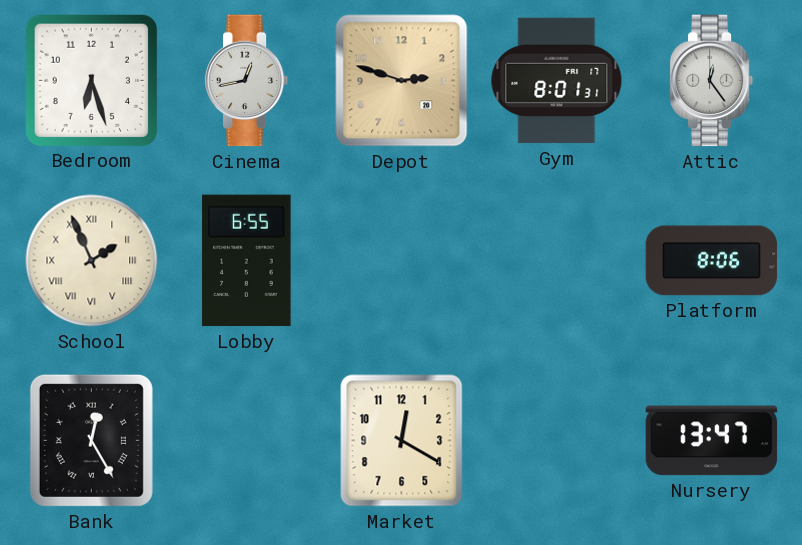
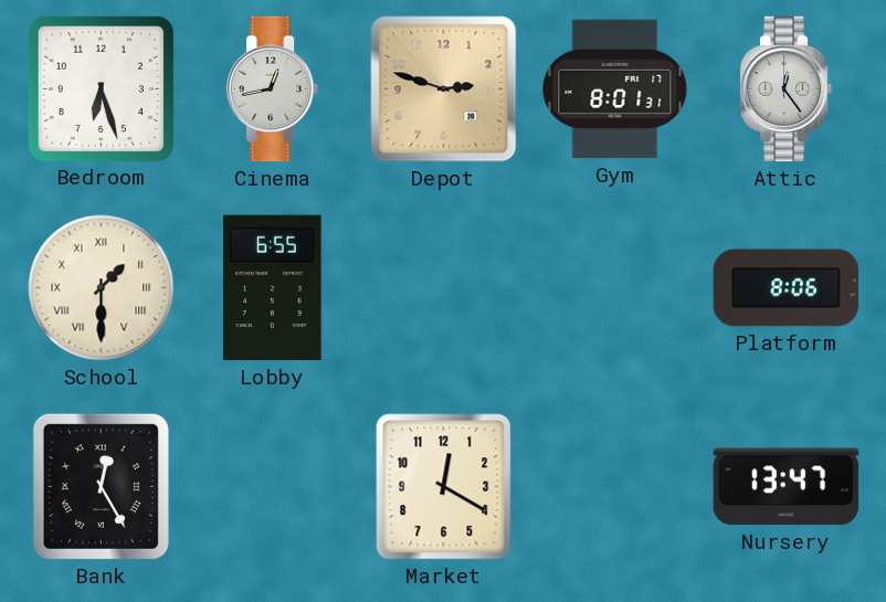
School: 1:56 -> 1:30 (102, 288)
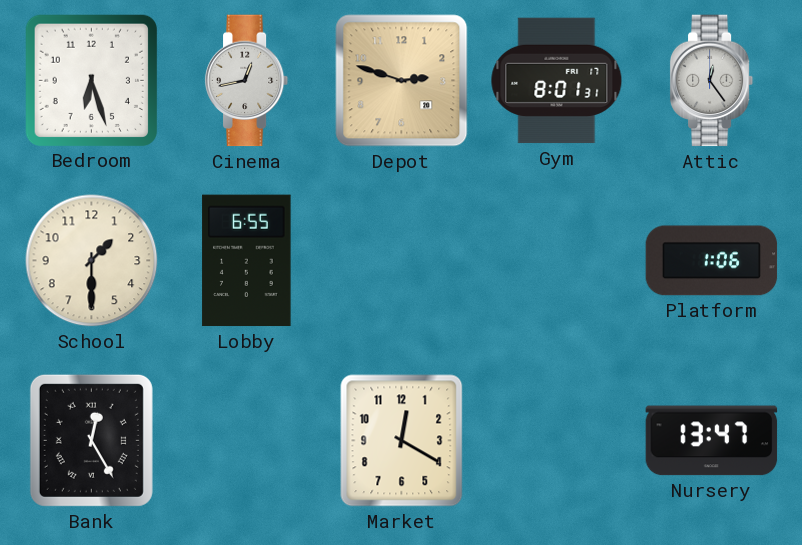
School numerals: Roman -> Arabic (92, 261)
Platform: 8:06 -> 1:06 (712, 261)
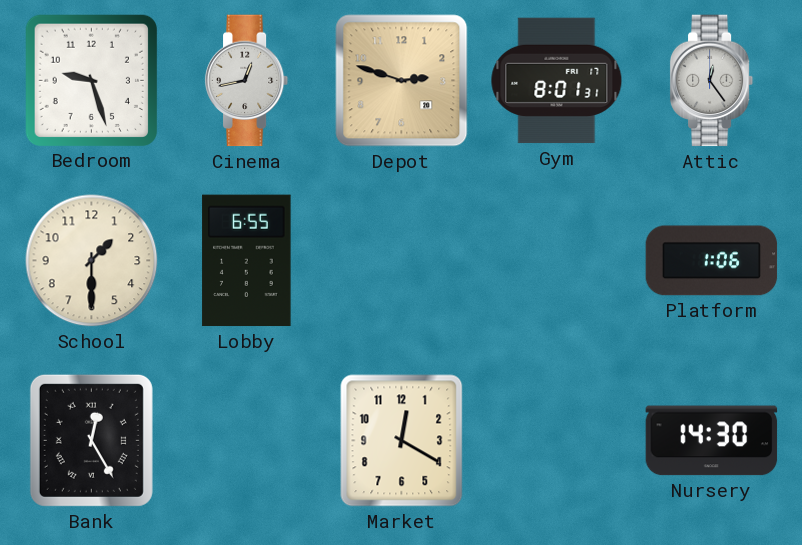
Bedroom: 6:27 -> 9:27 (91, 80)
Nursery: 13:47 -> 14:30 (712, 441)
